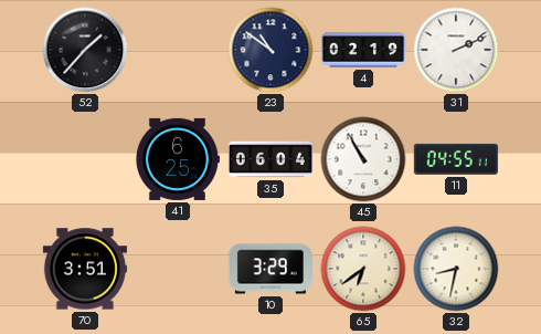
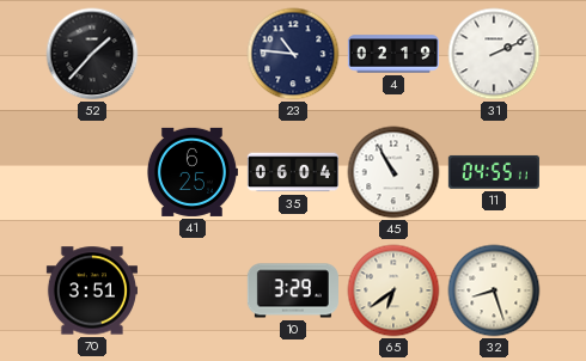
23: 10:51 -> 10:46 (293, 54)
32: 8:32 -> 8:27 (494, 290)
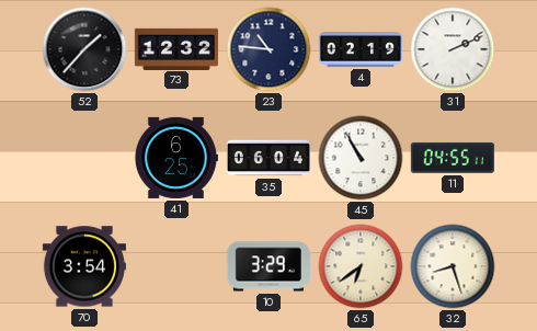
73: none -> 12:32 (176, 48)
70: 3:51 -> 3:54 (84, 266)
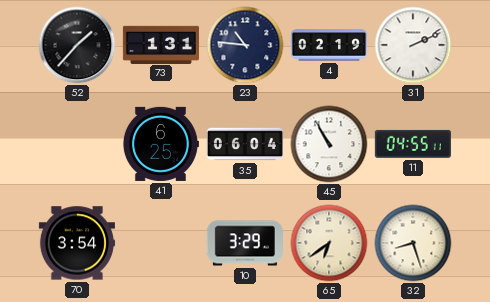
73: 12:32 -> 1:31 (161, 44)
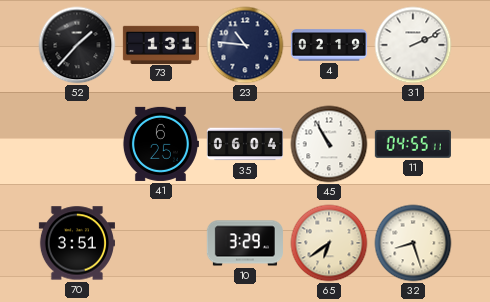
70: 3:54 -> 3:51 (77, 243)
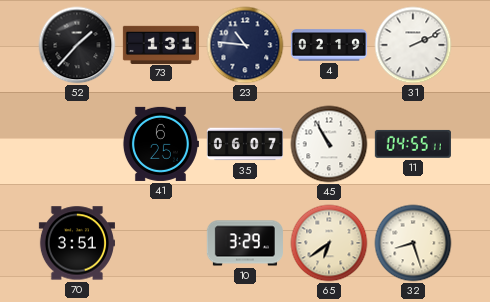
35: 06:04 -> 06:07 (245, 144)
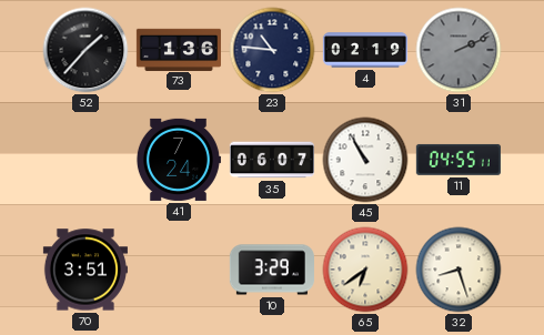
73: 1:31 -> 1:36 (179, 49)
31 dial: white -> grey (459, 50)
41: 6:25 -> 7:24 (178, 160)
